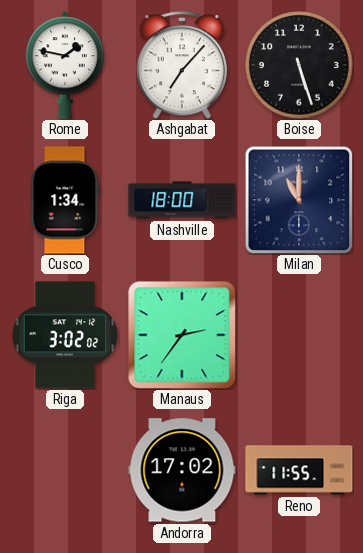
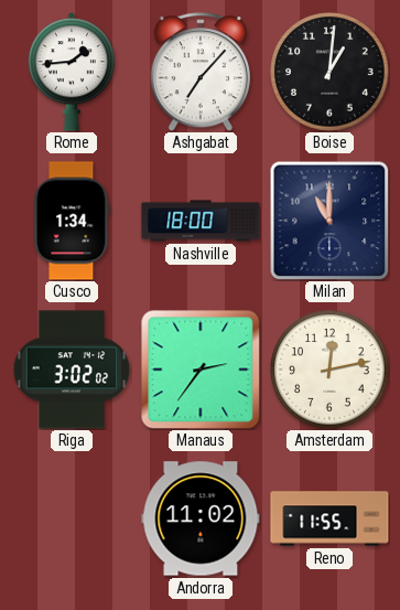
Rome: 1:47 -> 1:44 (72, 72)
Boise: 5:27 -> 1:01 (329, 72)
Amsterdam: none -> 12:13 (329, 370)
Andorra: 17:02 -> 11:02 (201, 518)
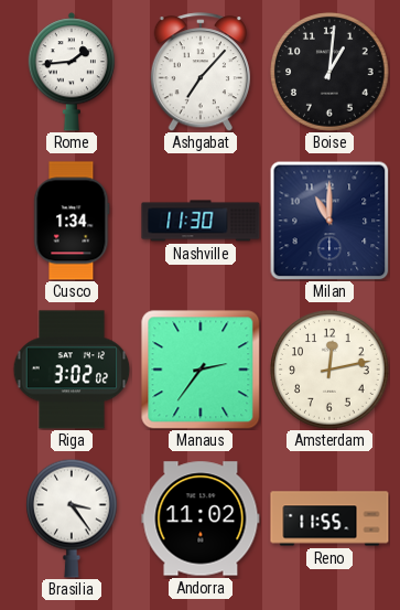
Nashville: 18:00 -> 11:30 (201, 221)
Brasilia: none -> 3:24 (73, 518)
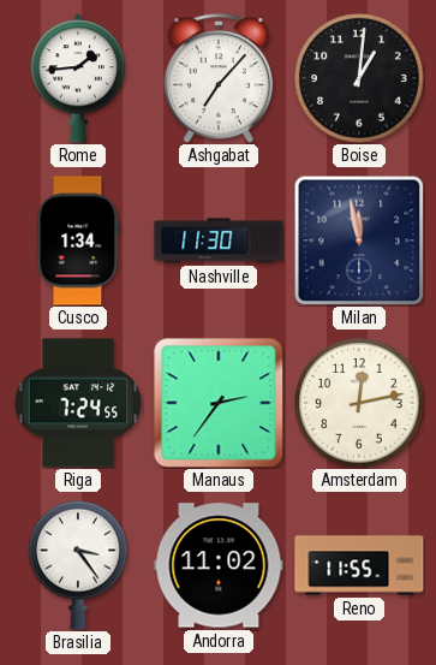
Milan: 11:00 -> 11:58 (359, 241)
Riga: 3:02 -> 7:24 (78, 403)
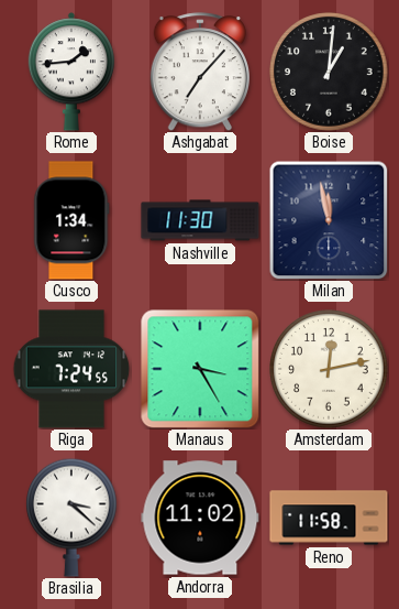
Manaus: 2:36 -> 3:25 (200, 369)
Brasilia: 3:24 -> 3:22 (73, 518)
Reno: 11:55 -> 11:58 (329, 518)
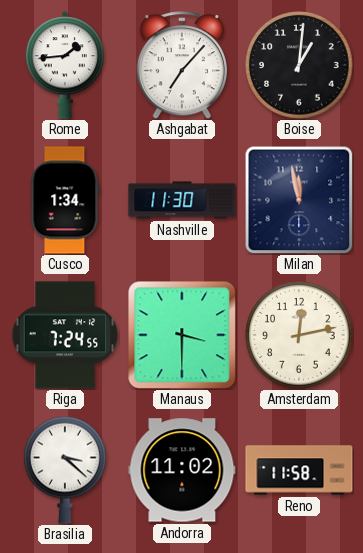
Manaus: 3:25 -> 3:30 (182, 335)
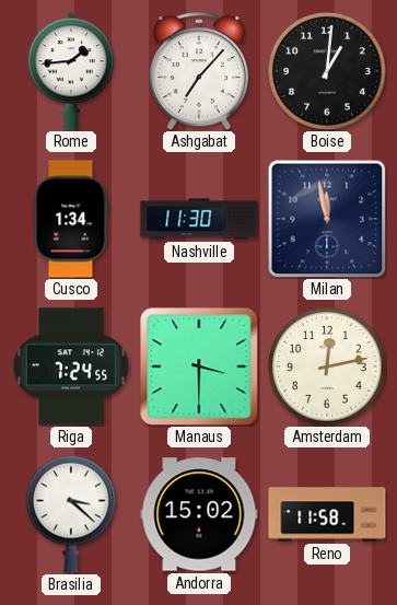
Andorra: 11:02 -> 15:02 (199, 514)
